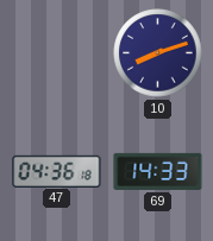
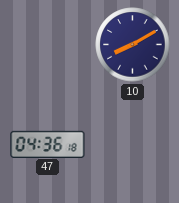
10: 8:12 -> 8:10 (133, 45)
69: 14:33 -> none (158, 171)
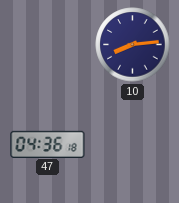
10: 8:10 -> 8:14 (133, 45)
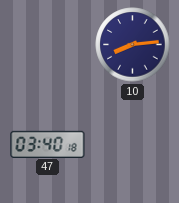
47: 04:36 -> 03:40 (48, 144)
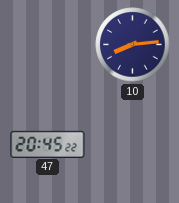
47: 03:40 -> 20:45 (48, 144)
